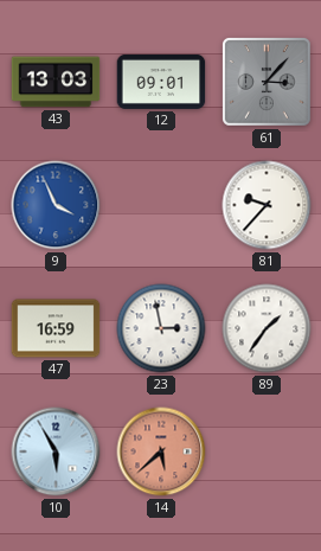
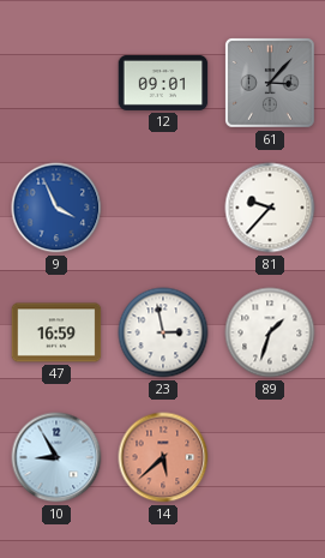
43: 13:03 -> none (56, 82)
89: 1:36 -> 1:33 (270, 332)
10: 5:55 -> 8:55 (56, 457)
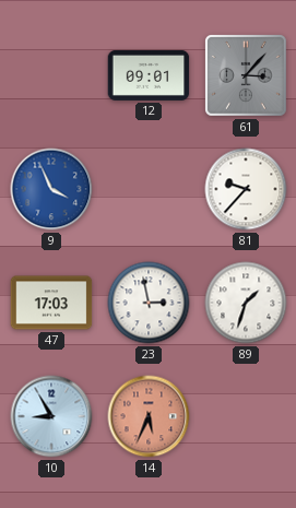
47: 16:59 -> 17:03 (51, 303)
14: 5:38 -> 5:34 (149, 416)
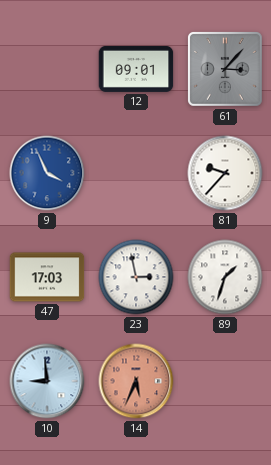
10: 8:55 -> 8:59 (47, 381)
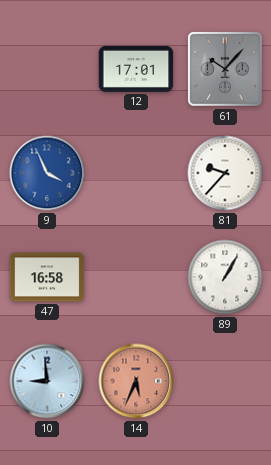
12: 09:01 -> 17:01 (136, 69)
61: 3:07 -> 10:07 (226, 70)
47: 17:03 -> 16:58 (47, 277)
23: 2:58 -> none (136, 277)
89: 1:33 -> 1:05 (225, 277)
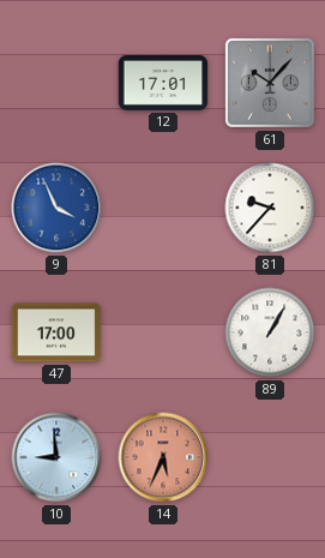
47: 16:58 -> 17:00 (56, 332)
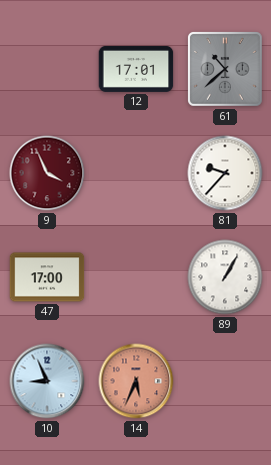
61: 10:07 -> 10:38 (226, 70)
9 dial: blue -> burgundy (47, 173)
10: 8:59 -> 8:56 (47, 381)
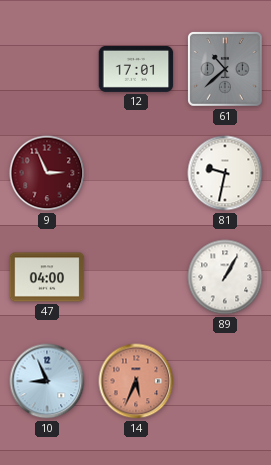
9: 3:56 -> 2:56 (47, 173)
81: 9:37 -> 9:32 (225, 173)
47: 17:00 -> 04:00 (47, 277)
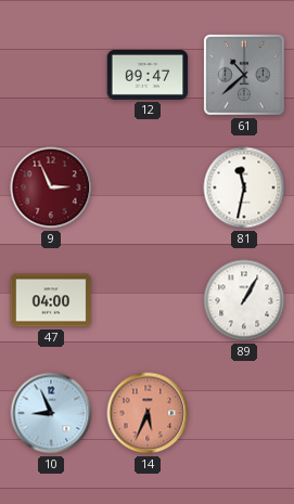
12: 17:01 -> 09:47 (148, 75)
81: 9:32 -> 11:32 (244, 188)
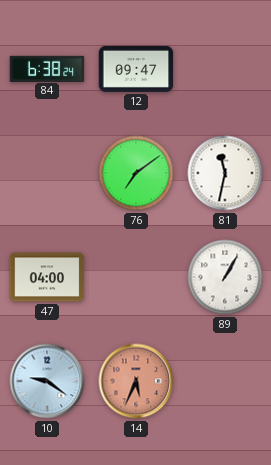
84: none -> 6:38 (47, 68)
61: 10:38 -> none (245, 76)
9: 2:56 -> none (51, 188)
76: none -> 7:09 (136, 173)
10: 8:56 -> 9:21 (47, 381)
